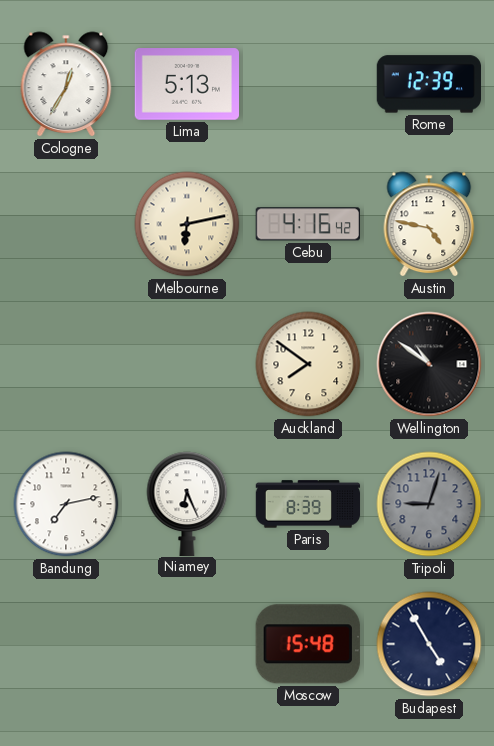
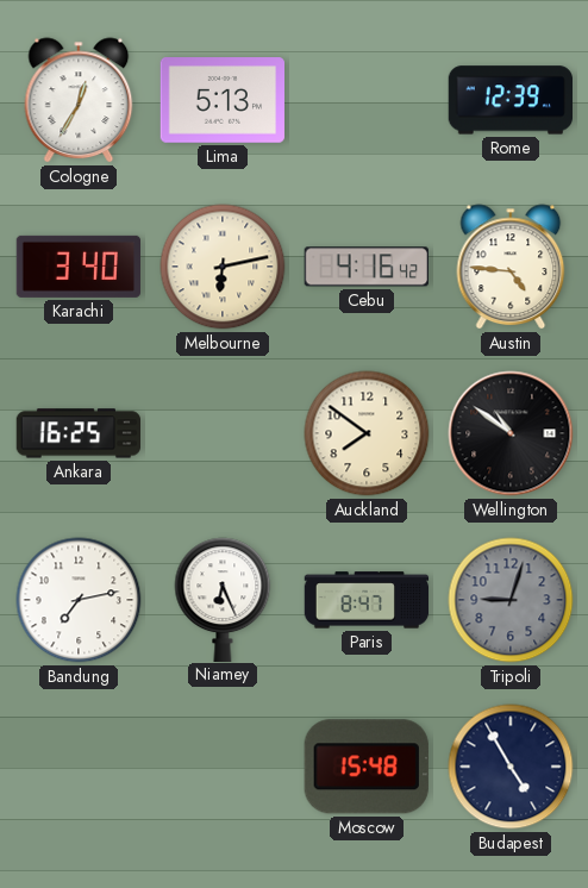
Karachi: none -> 3:40 (77, 267)
Austin: 4:47 -> 4:46 (511, 267)
Ankara: none -> 16:25 (77, 433)
Paris: 8:39 -> 8:47 (367, 600)
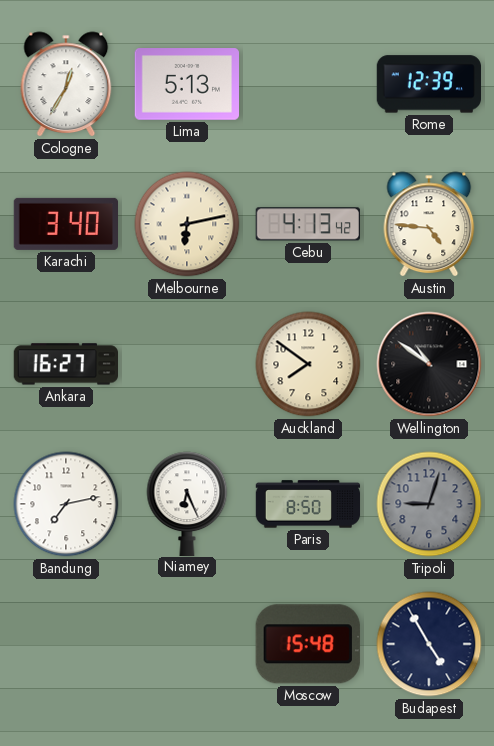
Cebu: 4:16 -> 4:13 (308, 224)
Ankara: 16:25 -> 16:27 (65, 364)
Paris: 8:47 -> 8:50 (308, 504)
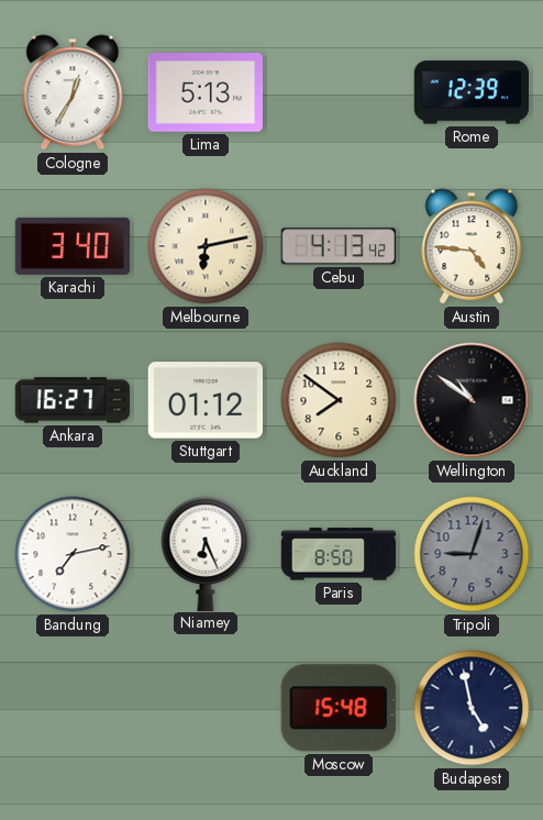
Stuttgart: none -> 01:12 (204, 400)
Budapest: 4:55 -> 4:58 (472, 708)
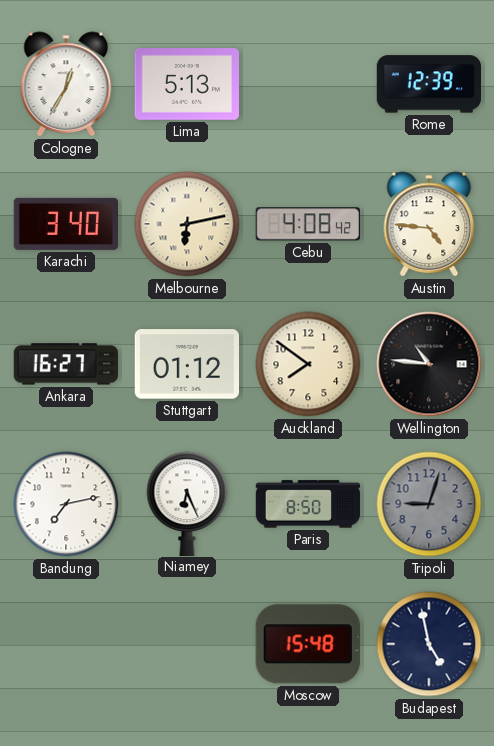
Cebu: 4:13 -> 4:08 (308, 224)
Wellington: 10:51 -> 10:46 (429, 364)
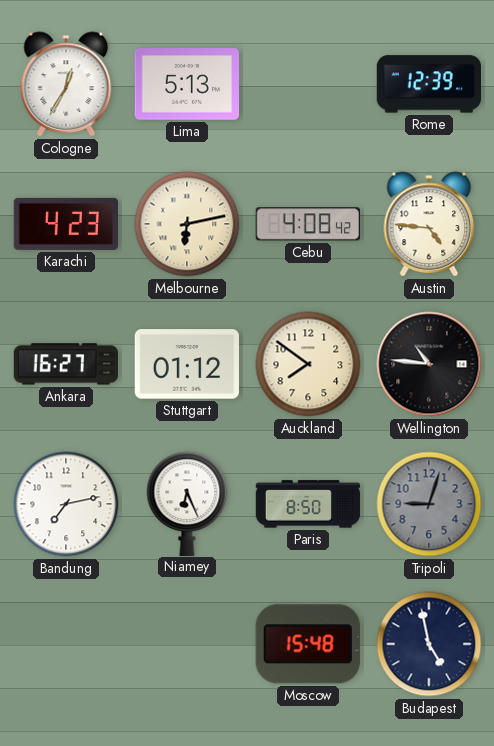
Karachi: 3:40 -> 4:23 (65, 224)
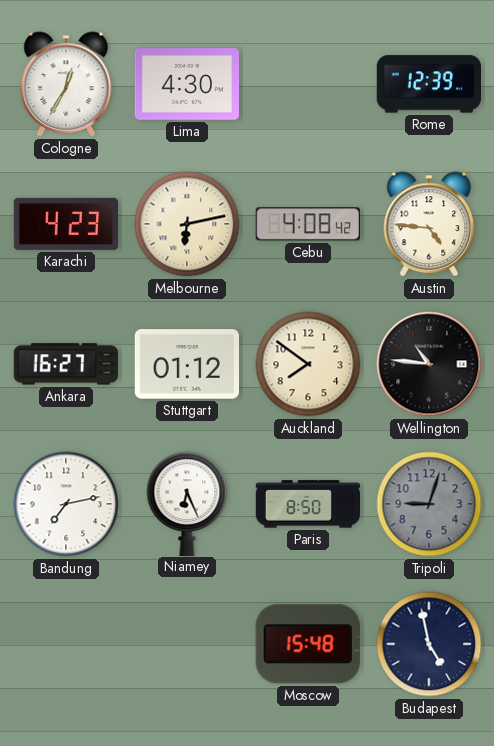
Lima: 5:13 -> 4:30 (186, 84)
